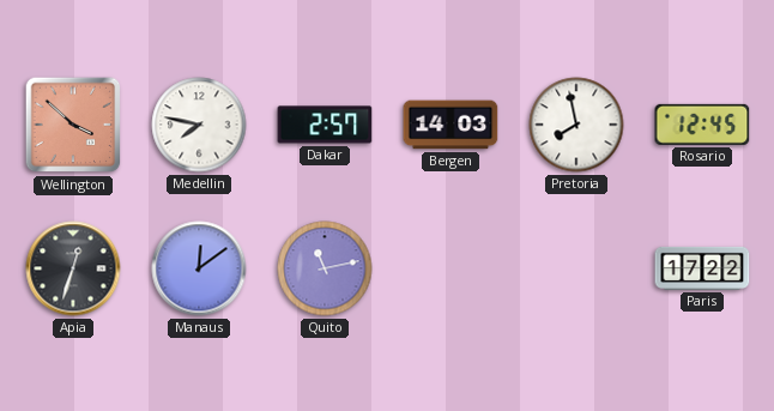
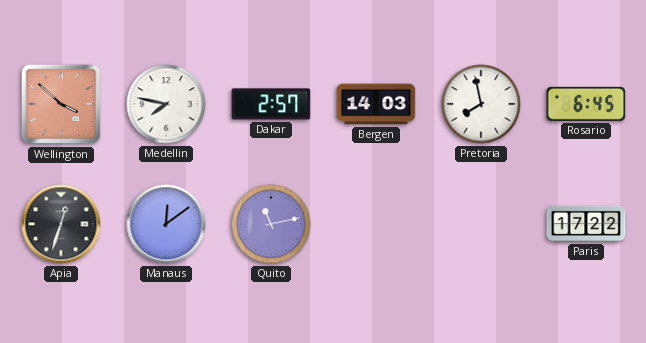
Rosario: 12:45 -> 6:45 (586, 104)
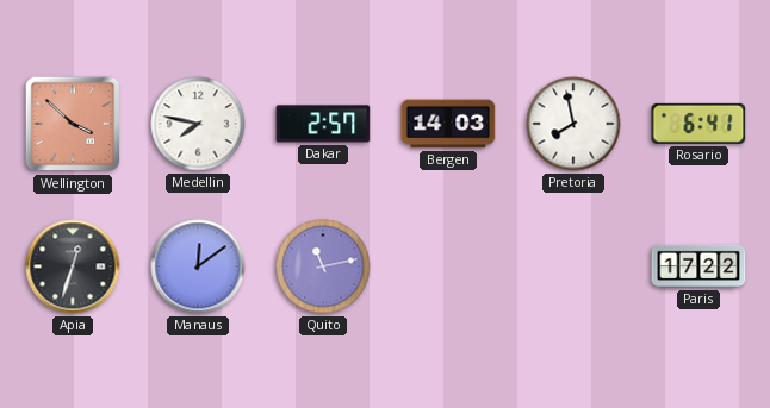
Rosario: 6:45 -> 6:41 (698, 124)
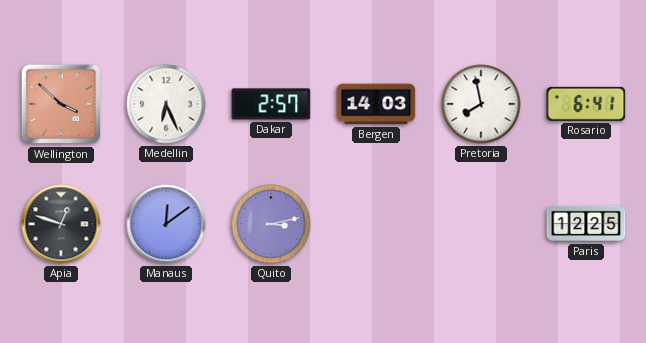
Medellin: 7:47 -> 6:26 (166, 104)
Apia: 12:33 -> 12:48 (61, 224)
Quito: 11:13 -> 3:13 (271, 224)
Paris: 17:22 -> 12:25 (586, 224)
